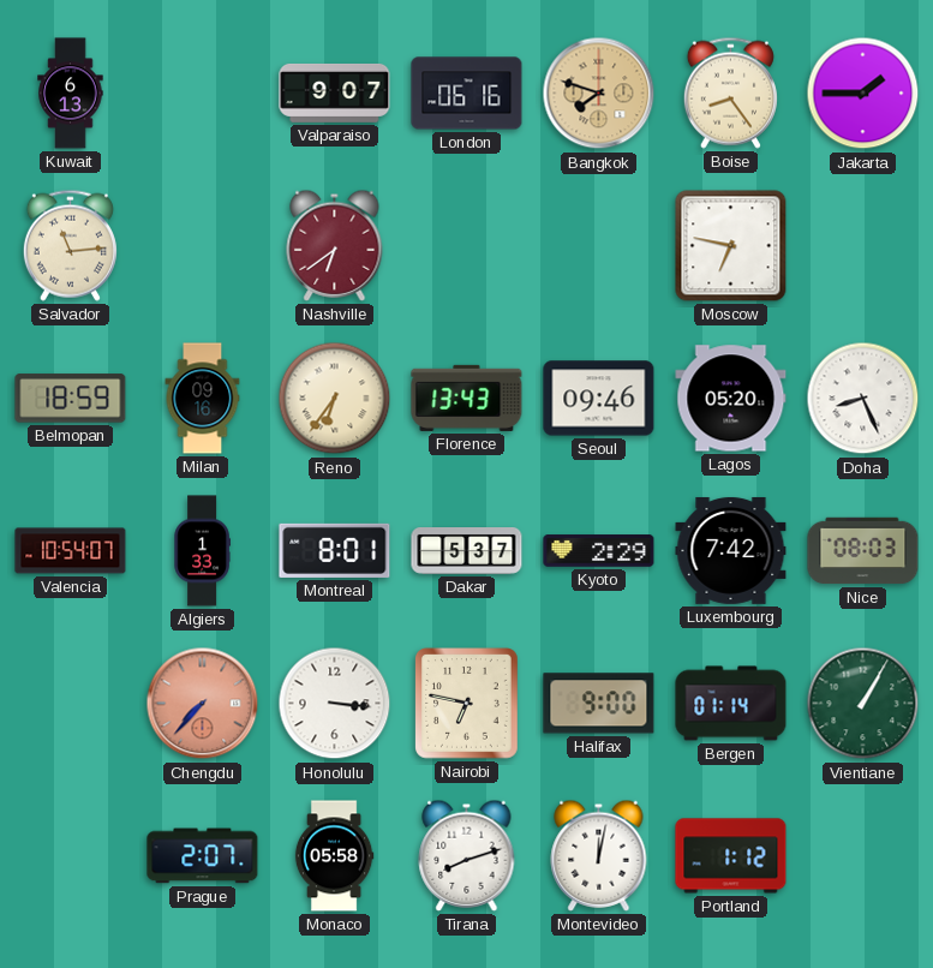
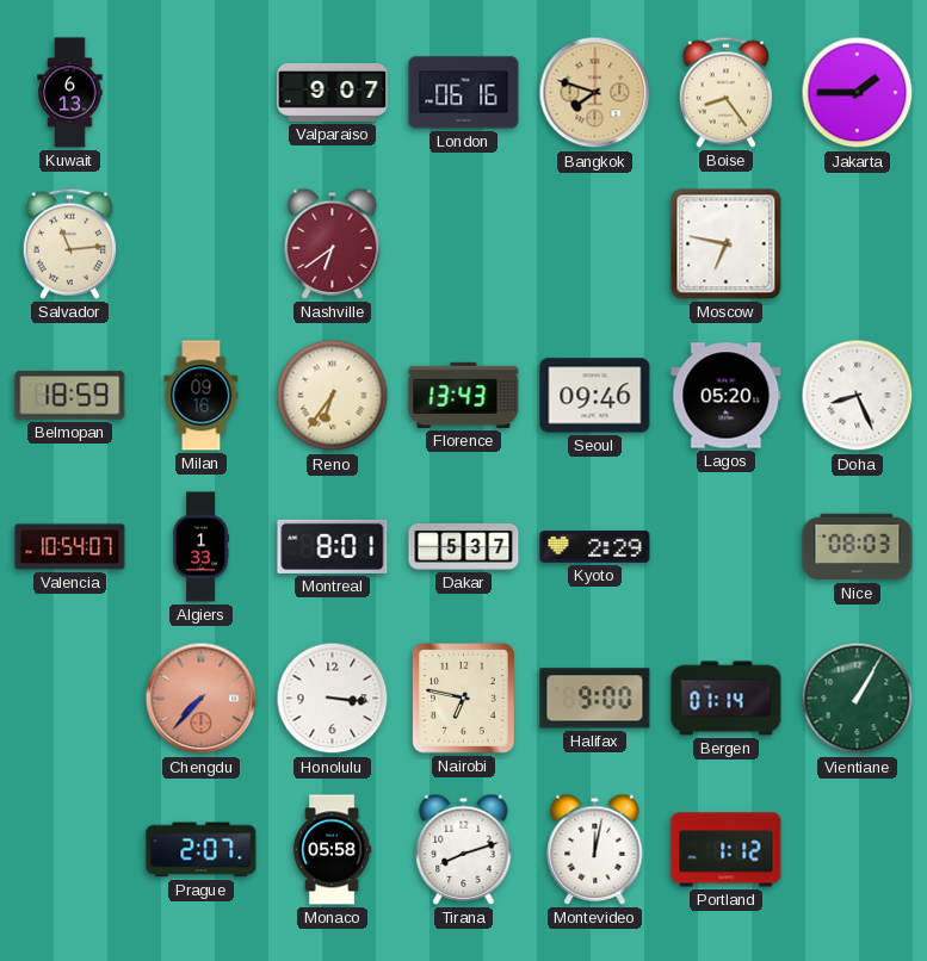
Luxembourg: 7:42 -> none (731, 550)
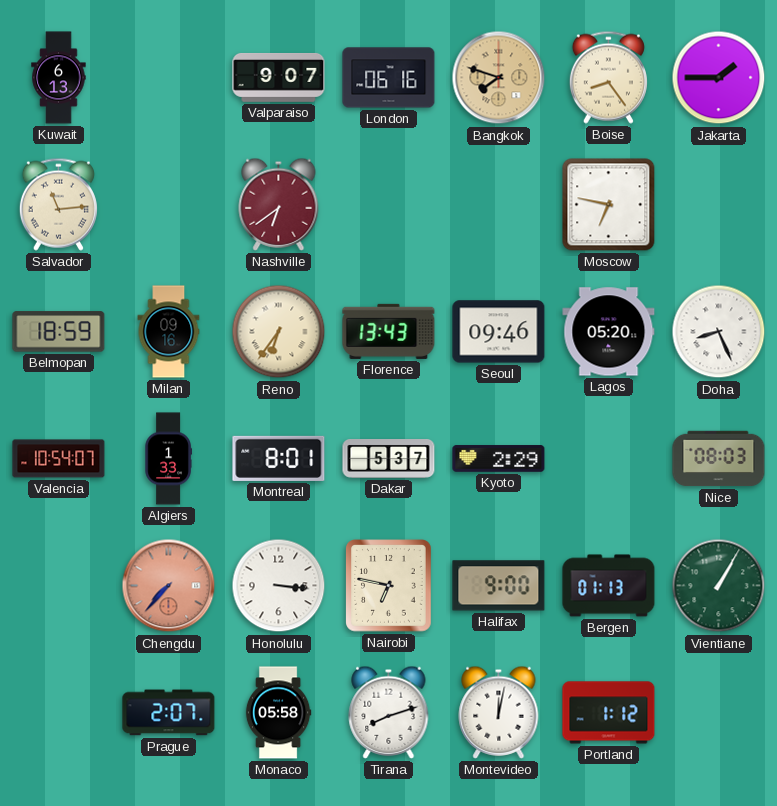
Bergen: 01:14 -> 01:13 (609, 586)
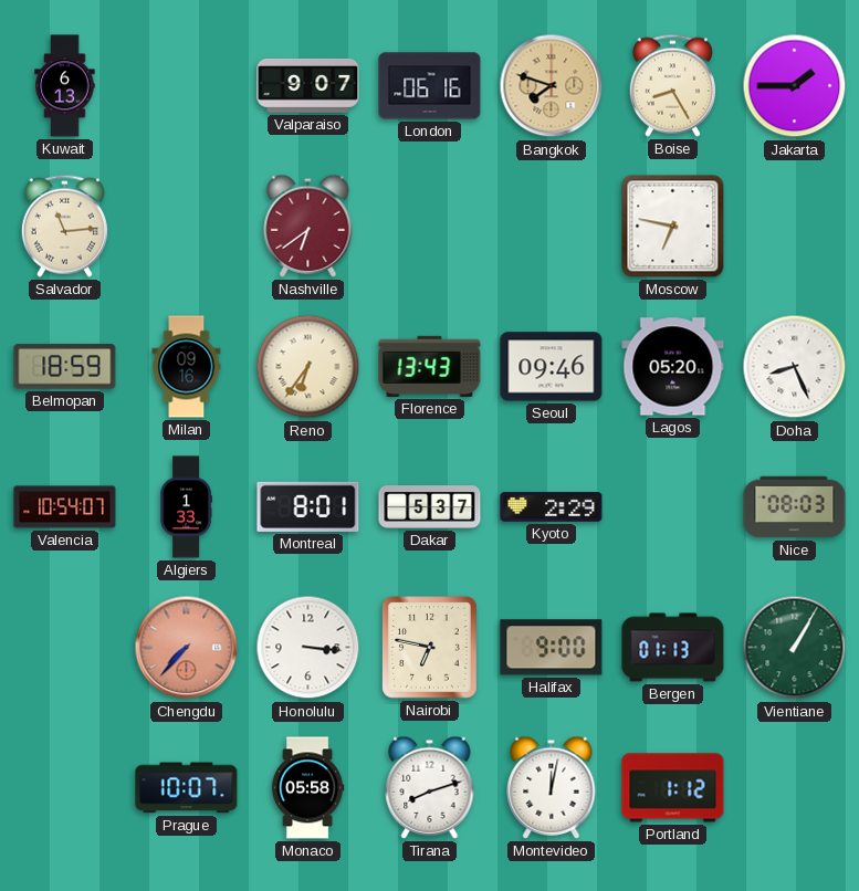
Boise: 8:24 -> 8:25 (672, 85)
Prague: 2:07 -> 10:07 (187, 788)
